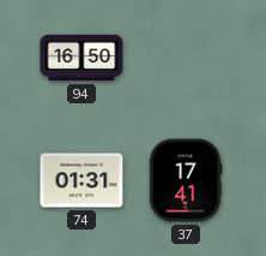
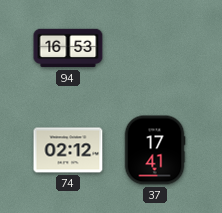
94: 16:50 -> 16:53 (68, 48)
74: 01:31 -> 02:12 (68, 150)
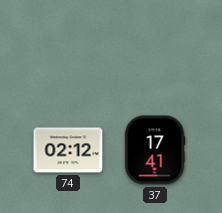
94: 16:53 -> none (68, 48)
